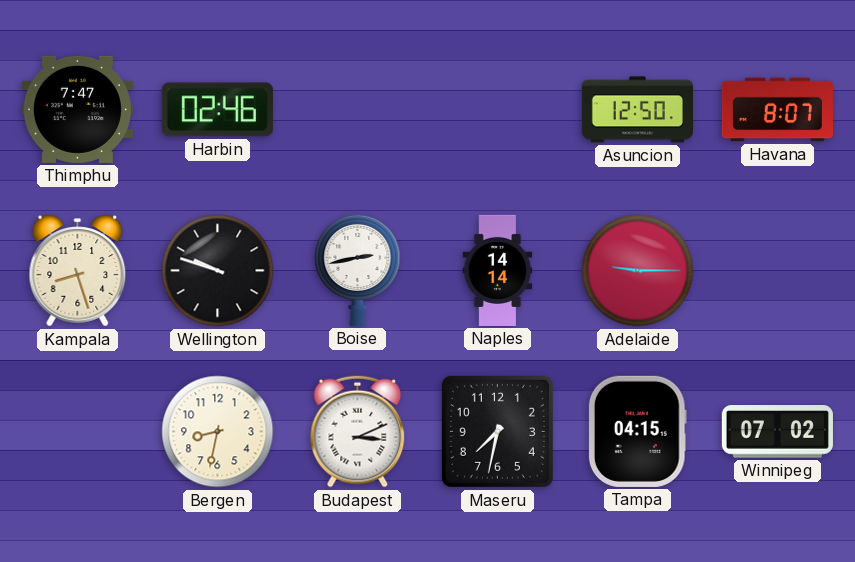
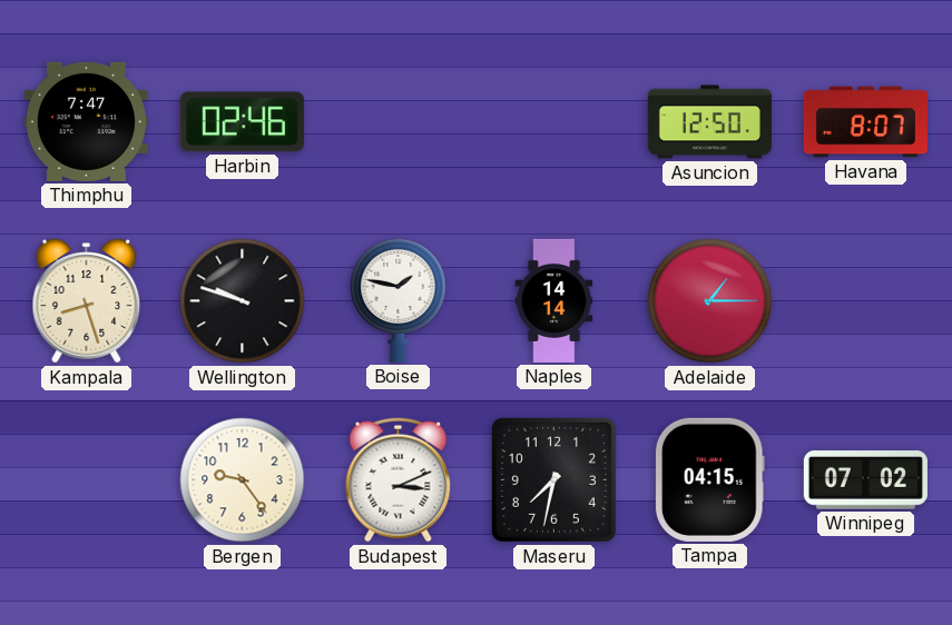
Boise: 2:43 -> 1:47 (399, 300)
Adelaide: 9:15 -> 1:15 (710, 301)
Bergen: 8:32 -> 9:24 (243, 480)
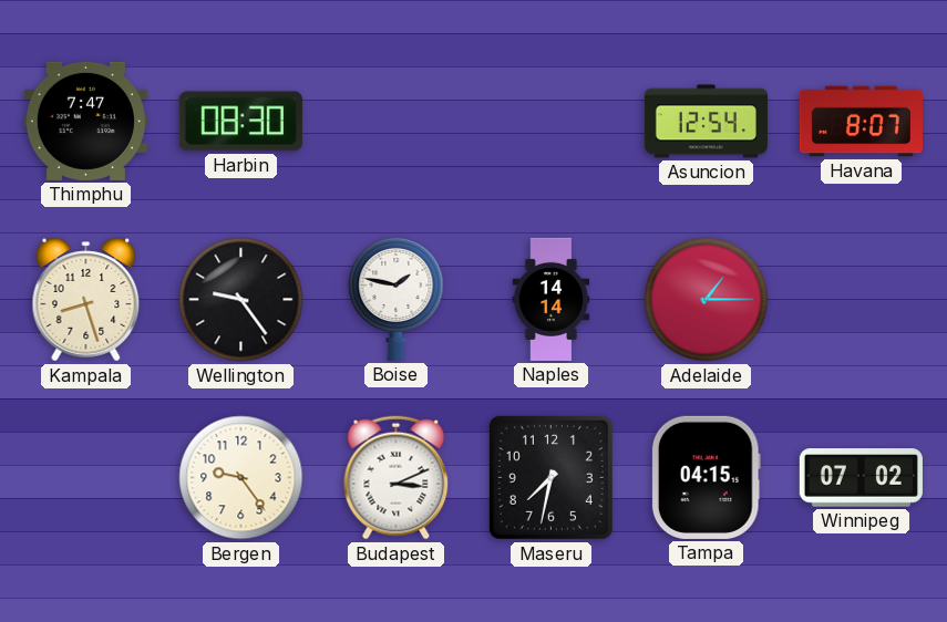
Harbin: 02:46 -> 08:30 (240, 122)
Asuncion: 12:50 -> 12:54 (706, 122)
Wellington: 9:48 -> 9:24 (241, 300)
